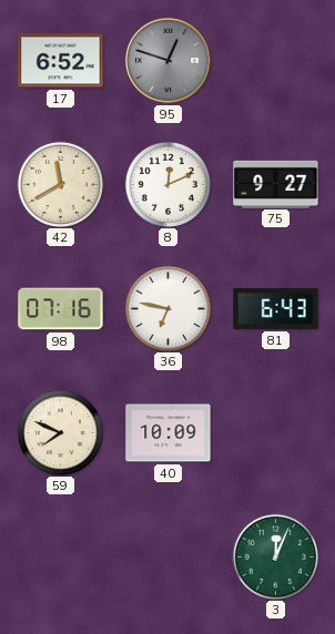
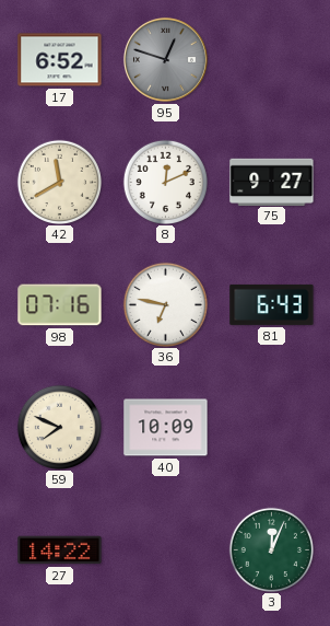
27: none -> 14:22 (60, 550)
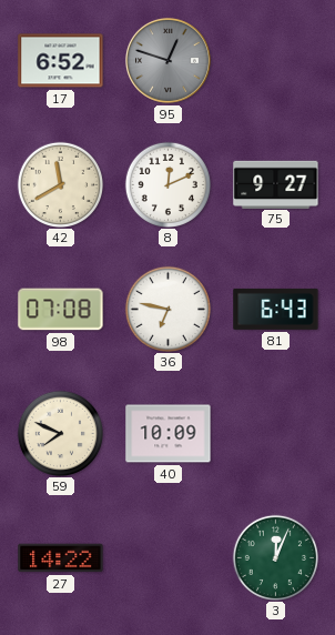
98: 07:16 -> 07:08 (61, 310)
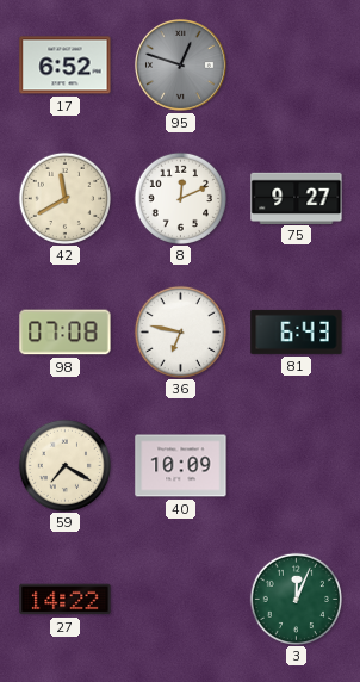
59: 7:49 -> 7:20 (64, 465)
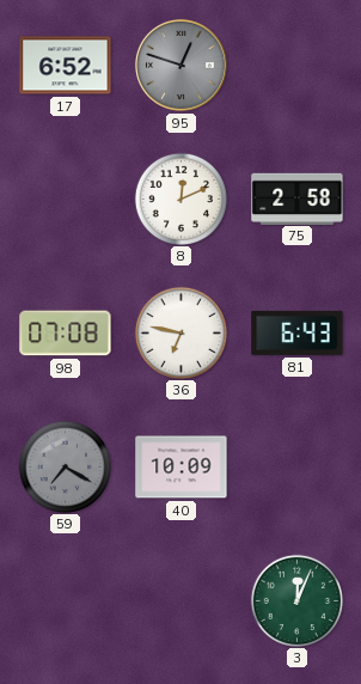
42: 11:40 -> none (64, 198)
75: 9:27 -> 2:58 (298, 199)
59 dial: cream -> grey (65, 466)
27: 14:22 -> none (66, 600)
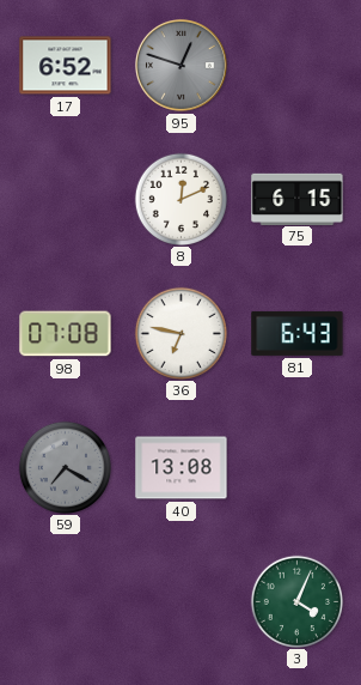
75: 2:58 -> 6:15 (298, 199)
40: 10:09 -> 13:08 (182, 468)
3: 12:04 -> 4:04 (296, 601)
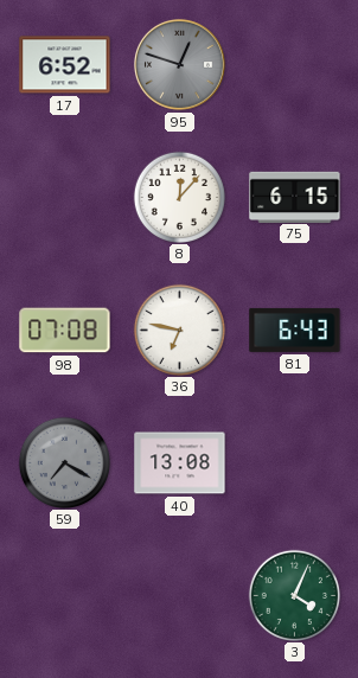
8: 12:11 -> 12:07 (179, 197)
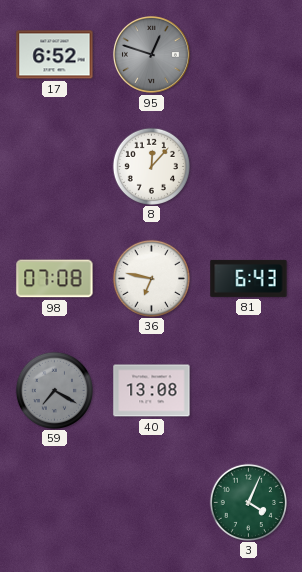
75: 6:15 -> none (295, 197)
